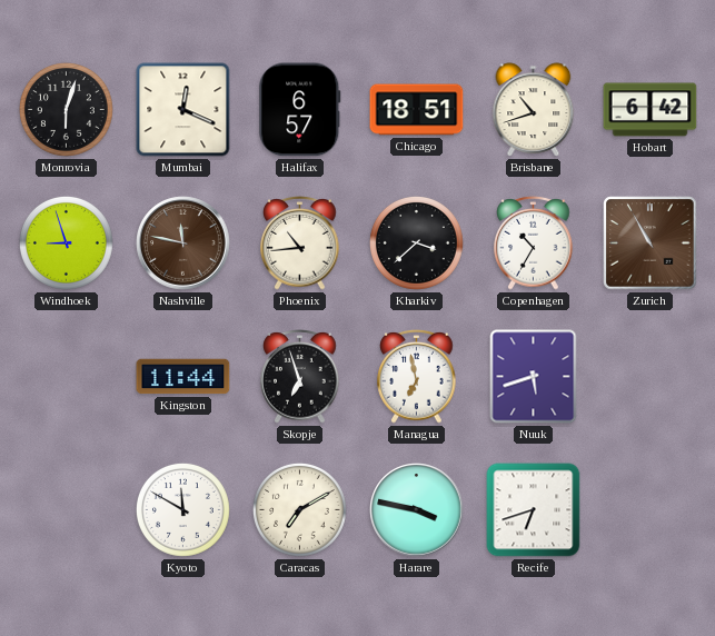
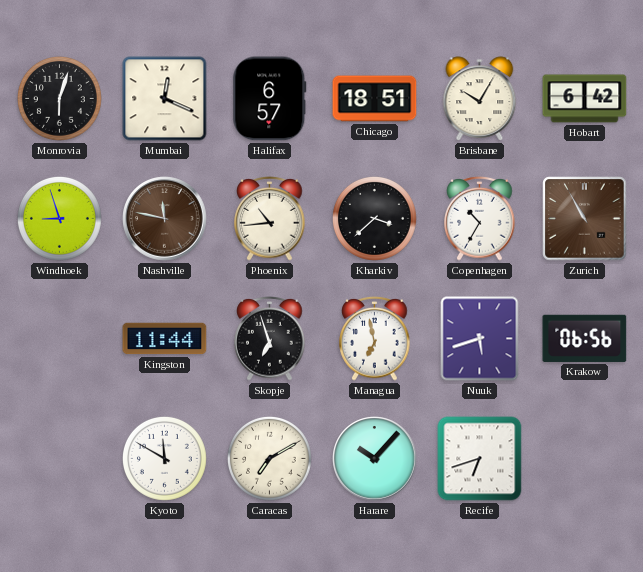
Brisbane: 10:42 -> 10:05 (480, 99)
Krakow: none -> 06:56 (585, 338)
Harare: 3:47 -> 10:07 (375, 459)
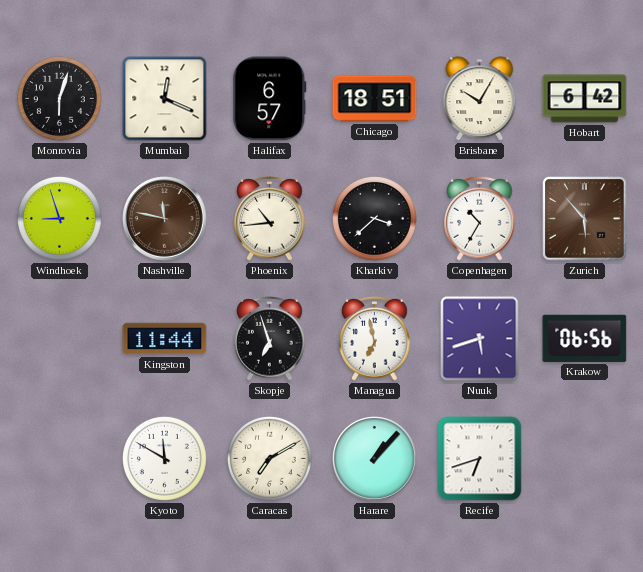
Zurich: 10:55 -> 5:53 (585, 219)
Harare: 10:07 -> 1:07 (375, 459)
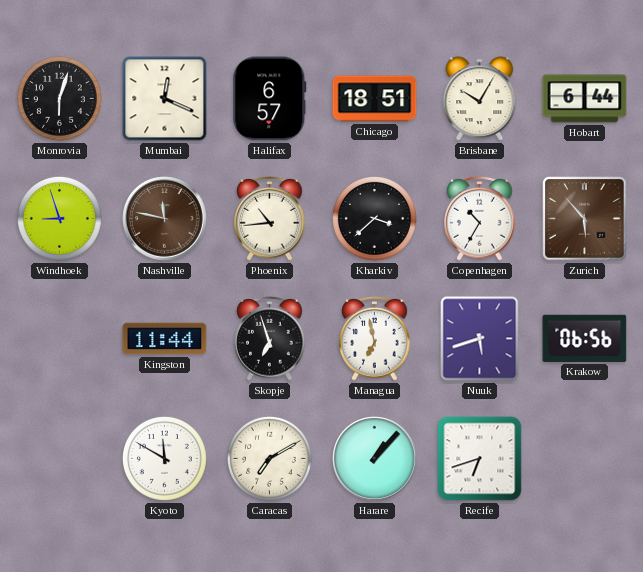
Hobart: 6:42 -> 6:44 (585, 99)
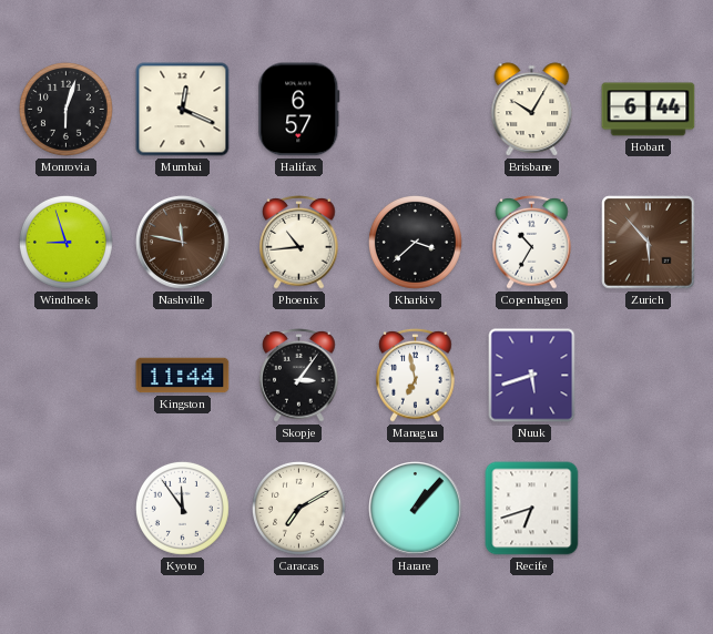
Chicago: 18:51 -> none (375, 99)
Skopje: 6:57 -> 3:06 (299, 376)
Krakow: 06:56 -> none (585, 338)
Kyoto: 11:50 -> 11:54 (182, 508)
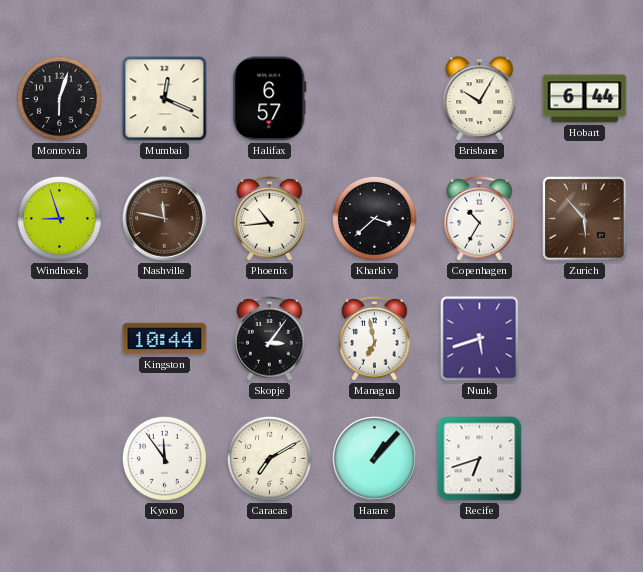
Kingston: 11:44 -> 10:44 (165, 339)
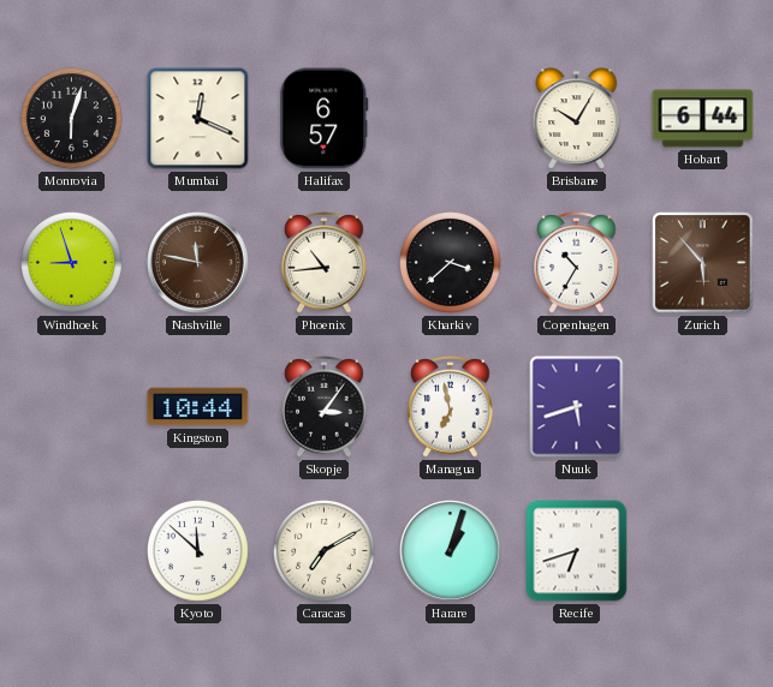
Kyoto: 11:54 -> 11:52 (197, 550)
Harare: 1:07 -> 1:03 (451, 551)
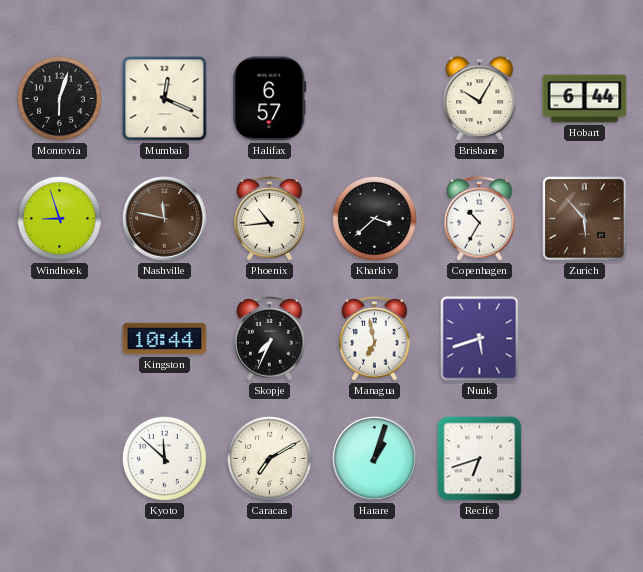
Skopje: 3:06 -> 7:34 (270, 339)
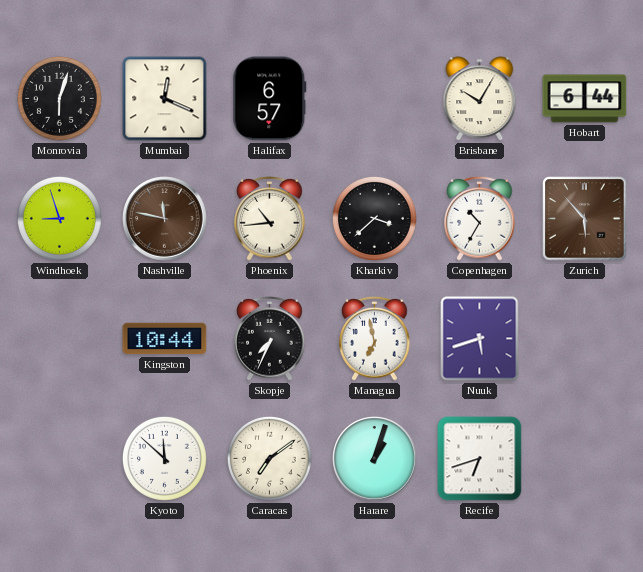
Caracas: 7:10 -> 7:09 (269, 458)
